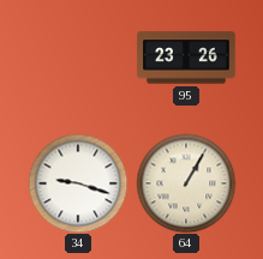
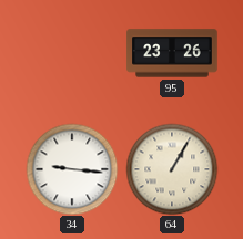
34: 9:18 -> 9:16 (72, 169)
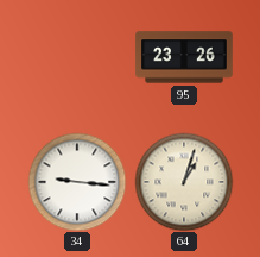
64: 1:05 -> 1:03 (184, 182)
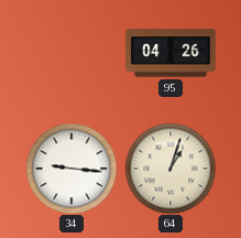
95: 23:26 -> 04:26 (171, 53)
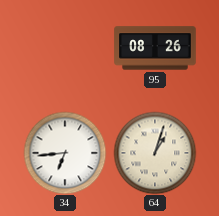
95: 04:26 -> 08:26 (155, 48)
34: 9:16 -> 6:44 (65, 153)
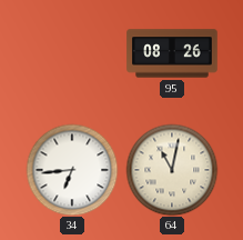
64: 1:03 -> 11:02 (172, 170)
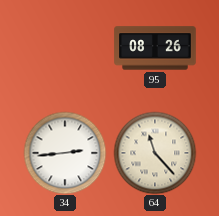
34: 6:44 -> 2:44 (65, 153)
64: 11:02 -> 11:23 (155, 153)
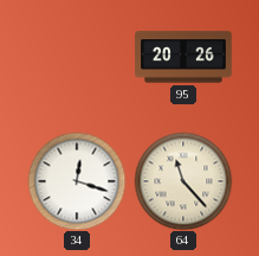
95: 08:26 -> 20:26 (183, 57)
34: 2:44 -> 12:18 (77, 181)
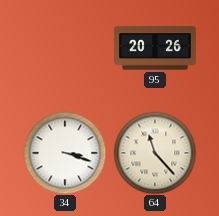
34: 12:18 -> 3:18 (65, 153)
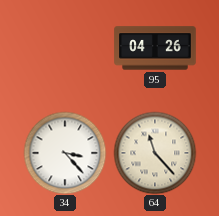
95: 20:26 -> 04:26 (155, 48)
34: 3:18 -> 3:23 (65, 153)
